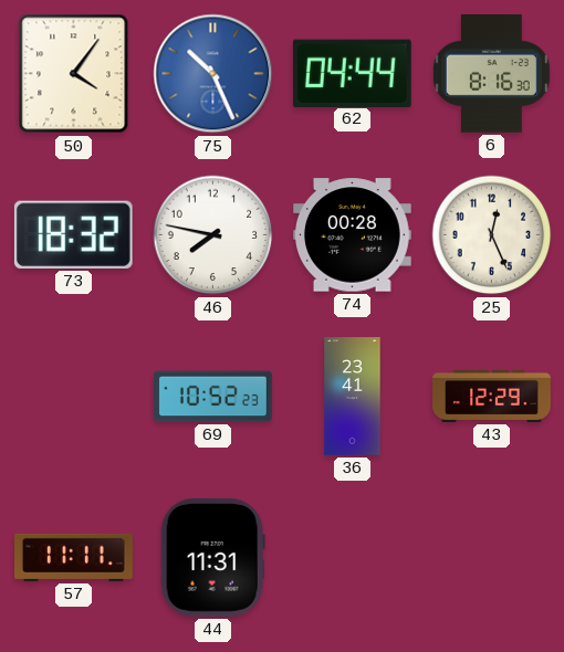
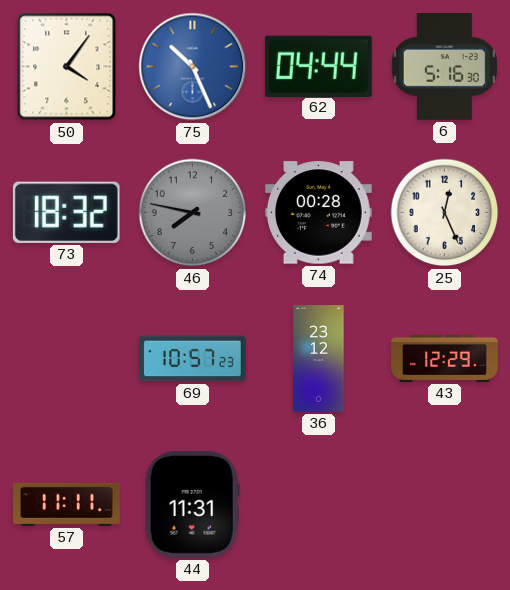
6: 8:16 -> 5:16 (444, 67)
46 dial: white -> grey (193, 213)
69: 10:52 -> 10:57 (193, 359)
36: 23:41 -> 23:12 (319, 359)
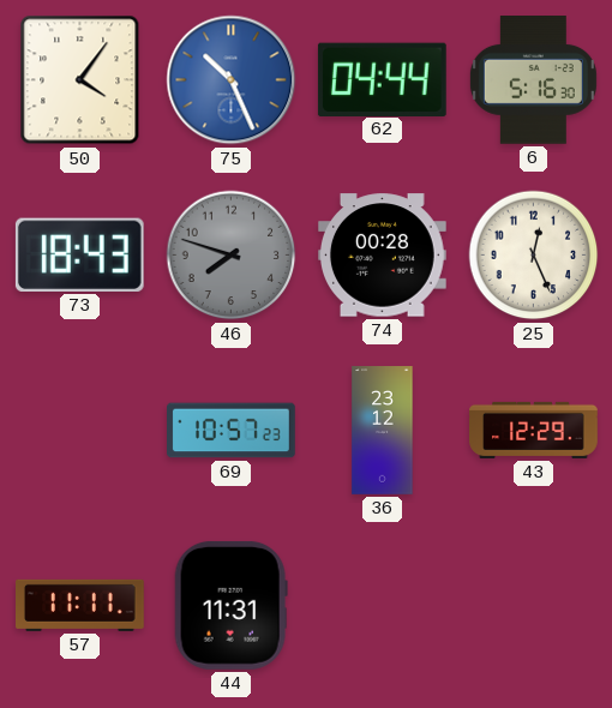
73: 18:32 -> 18:43 (79, 254)
46: 7:47 -> 7:48 (232, 256)
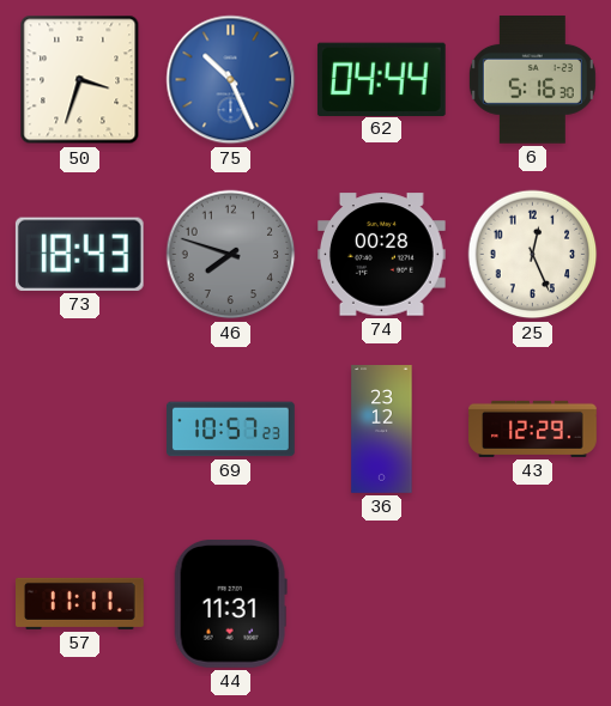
50: 4:06 -> 3:33 (80, 80)
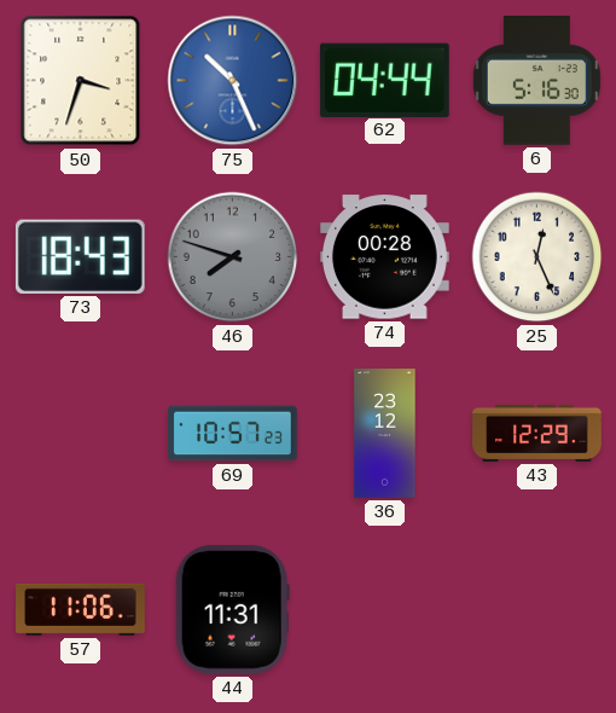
57: 11:11 -> 11:06 (81, 609)
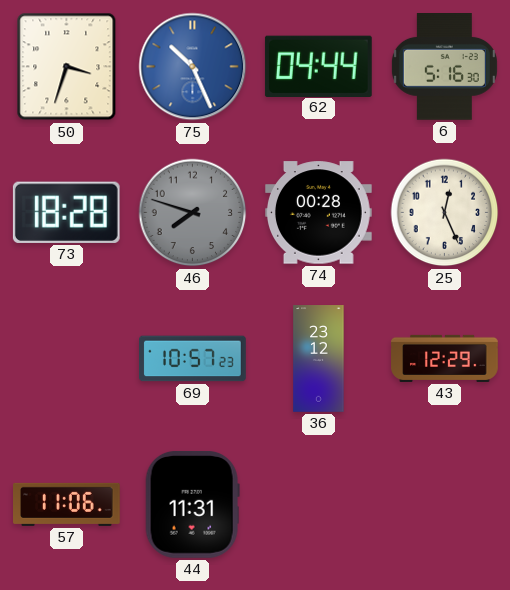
73: 18:43 -> 18:28 (66, 212)
